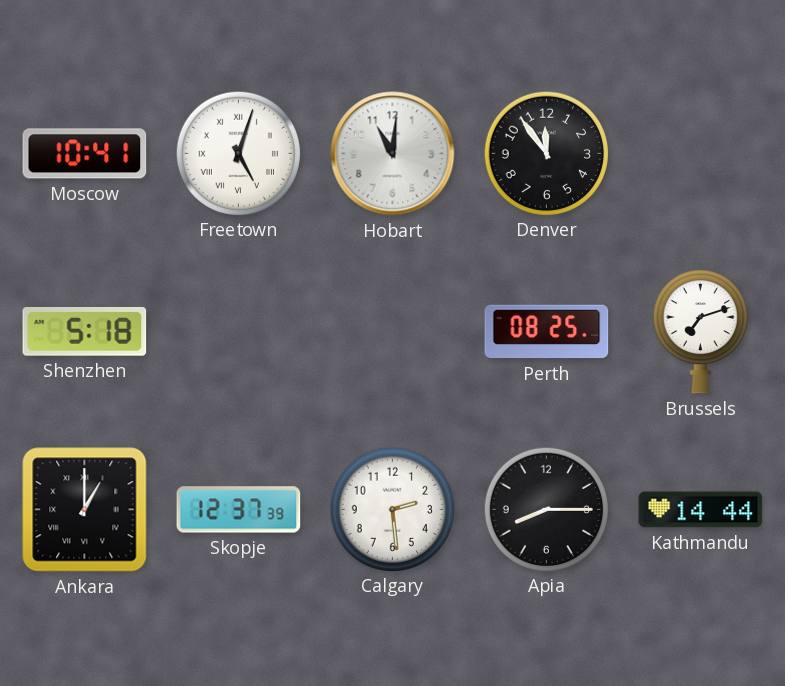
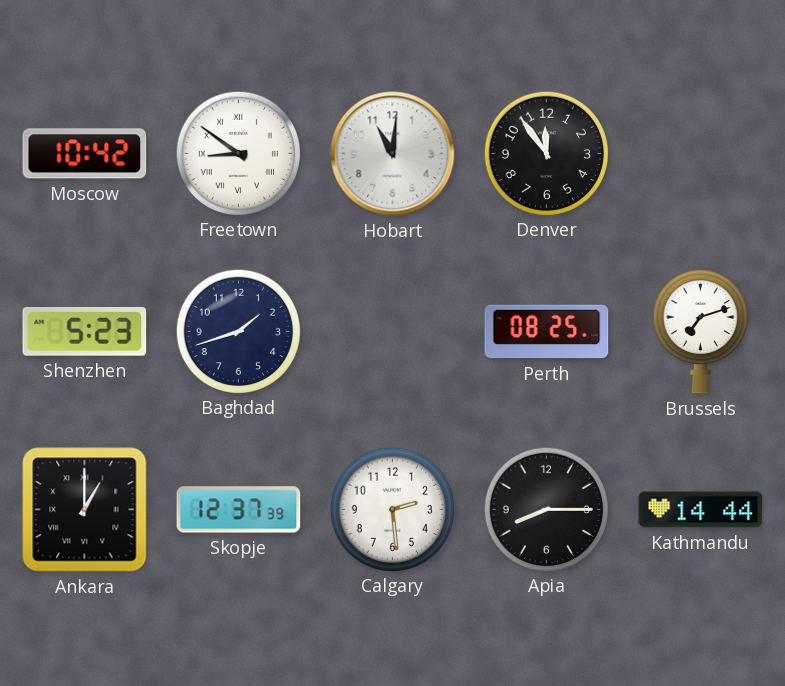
Moscow: 10:41 -> 10:42 (85, 154)
Freetown: 5:03 -> 8:51 (238, 153)
Shenzhen: 5:18 -> 5:23 (85, 332)
Baghdad: none -> 1:42 (238, 331)
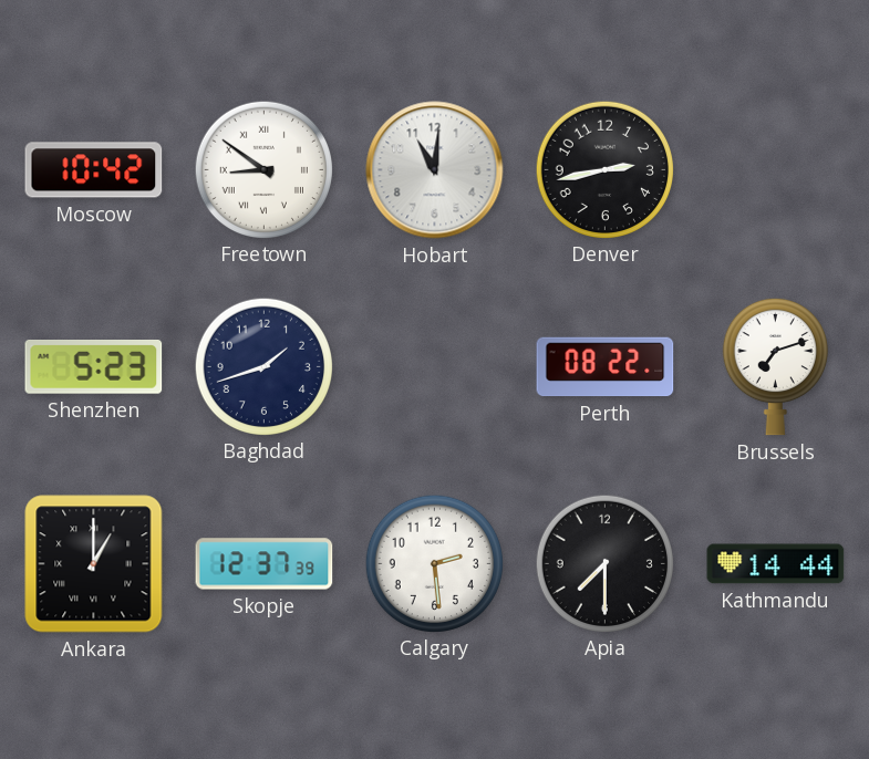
Denver: 11:54 -> 2:43 (604, 169)
Perth: 08:25 -> 08:22 (606, 367)
Apia: 8:15 -> 7:30 (604, 563)
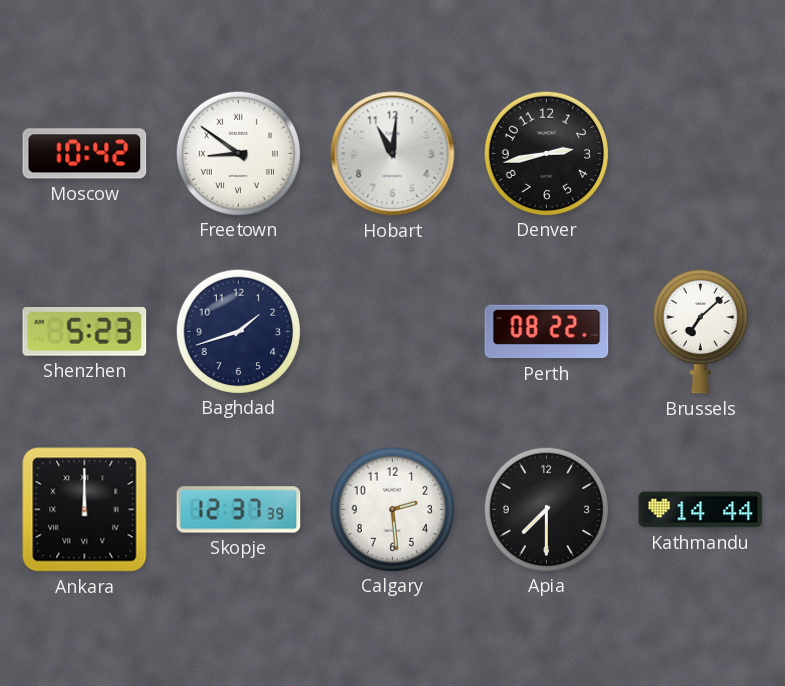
Brussels: 7:12 -> 7:08 (700, 331)
Ankara: 1:00 -> 12:00 (85, 510)
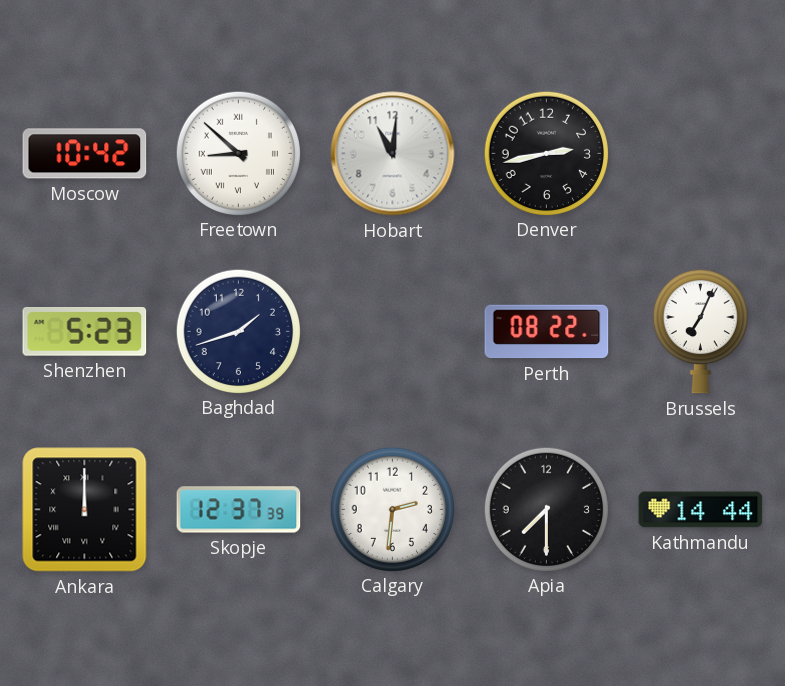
Freetown: 8:51 -> 8:52 (238, 153)
Brussels: 7:08 -> 7:04 (700, 331)
Calgary: 2:29 -> 2:31 (392, 509)
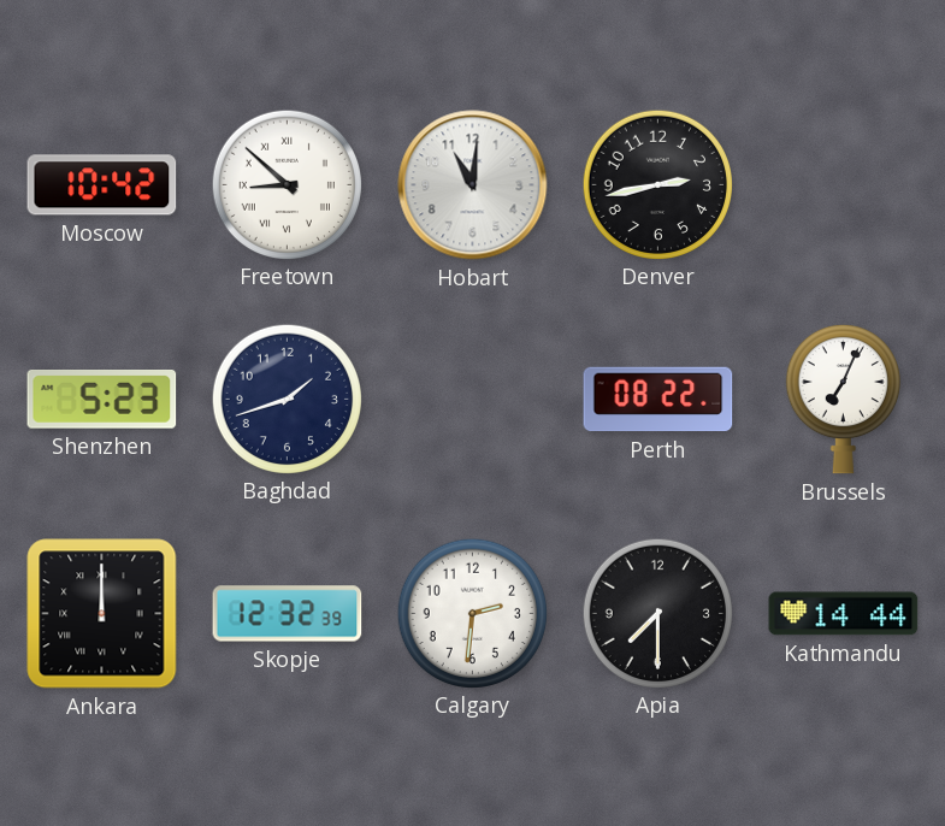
Skopje: 12:37 -> 12:32 (288, 614)
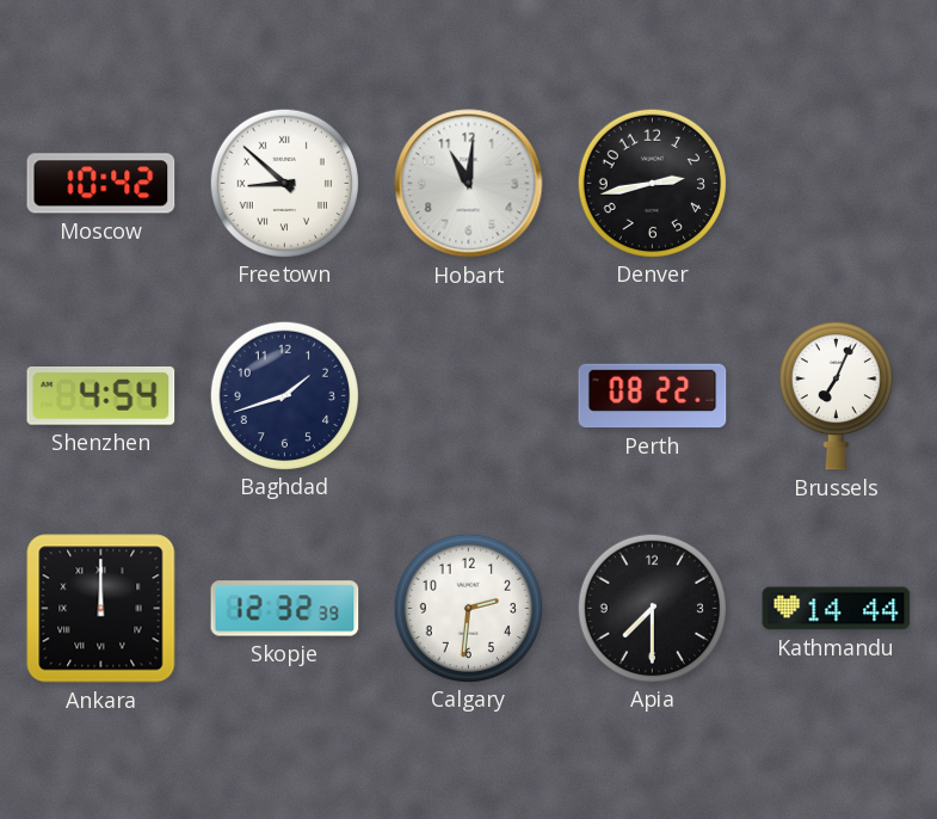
Shenzhen: 5:23 -> 4:54 (101, 396)
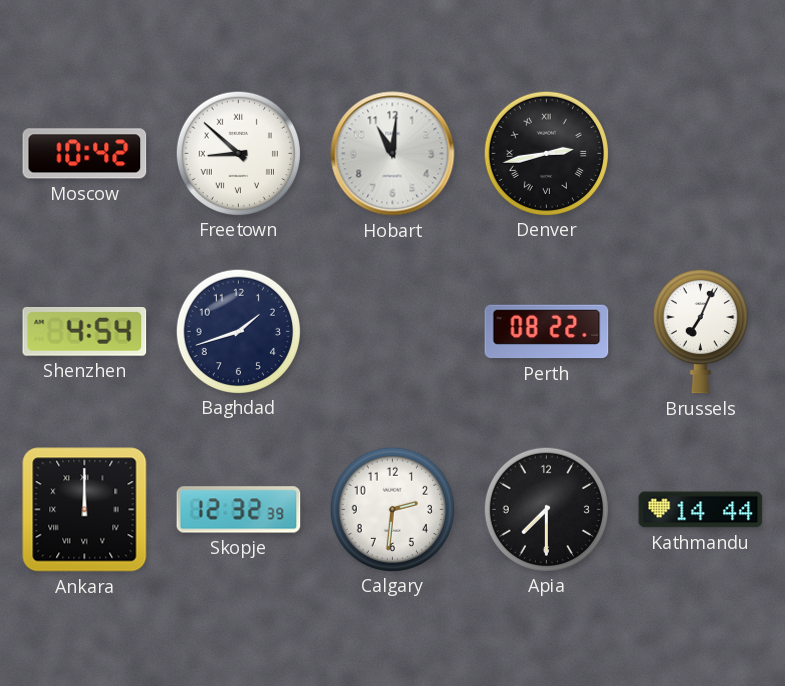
Denver numerals: Arabic -> Roman (546, 153)
